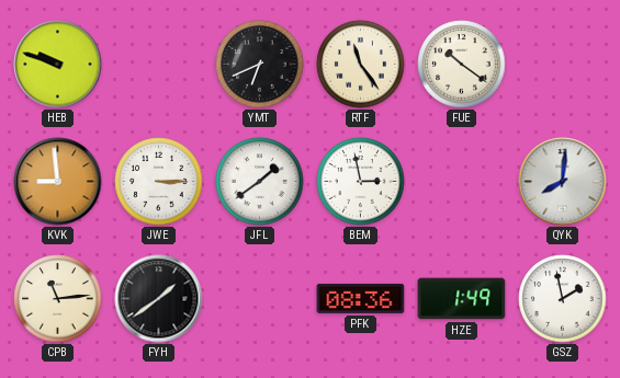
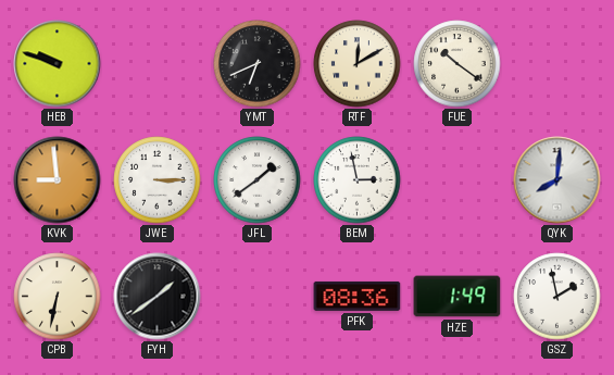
RTF: 11:24 -> 12:10 (358, 64)
CPB: 11:14 -> 6:32 (58, 297)
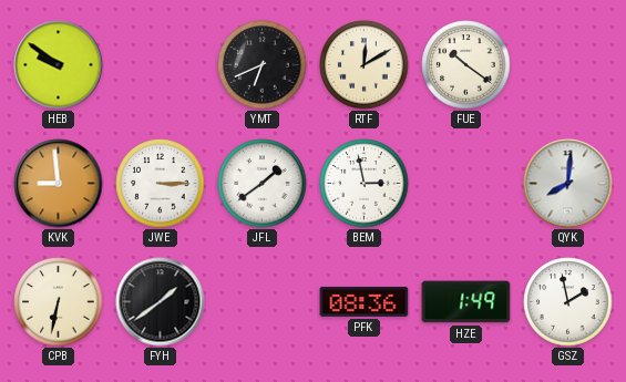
HEB: 9:48 -> 9:51 (59, 65)
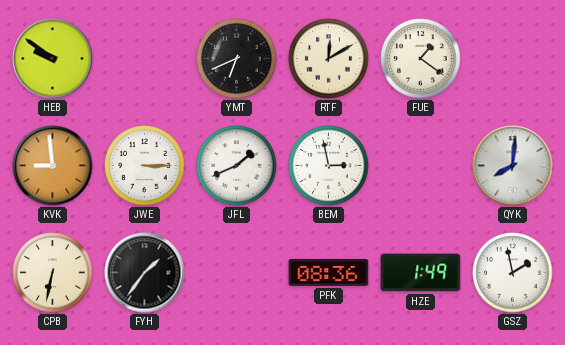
FUE: 10:21 -> 1:21 (421, 59)
JFL: 1:39 -> 1:41 (237, 166)
FYH: 1:39 -> 1:36 (145, 273)
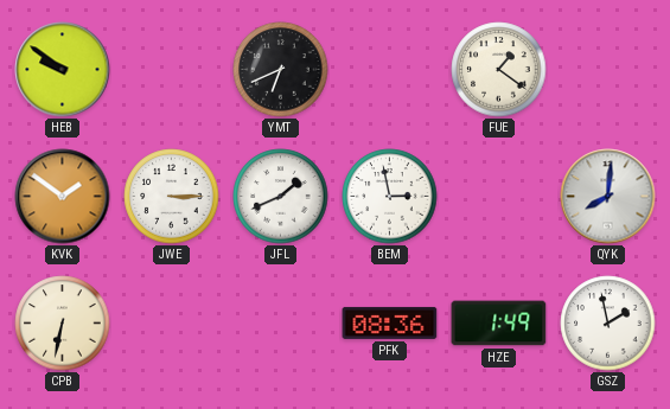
RTF: 12:10 -> none (329, 59)
KVK: 8:59 -> 1:51 (63, 197)
FYH: 1:36 -> none (145, 273)
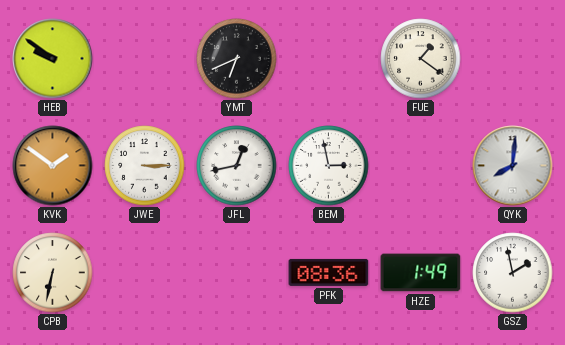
JFL: 1:41 -> 12:43 (237, 166)
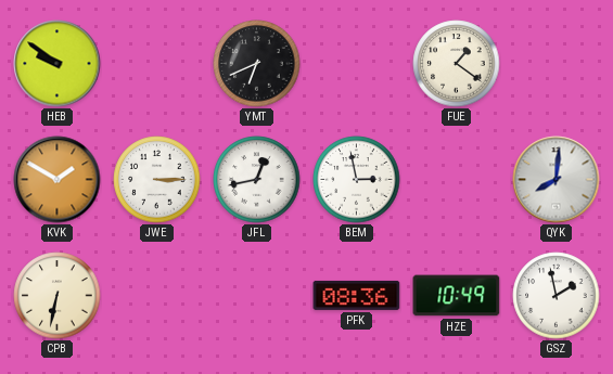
KVK: 1:51 -> 1:50 (58, 180)
HZE: 1:49 -> 10:49 (457, 296)
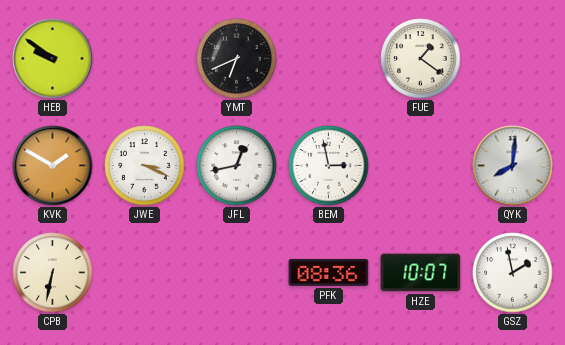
JWE: 3:15 -> 3:19 (145, 166)
HZE: 10:49 -> 10:07 (421, 273)
